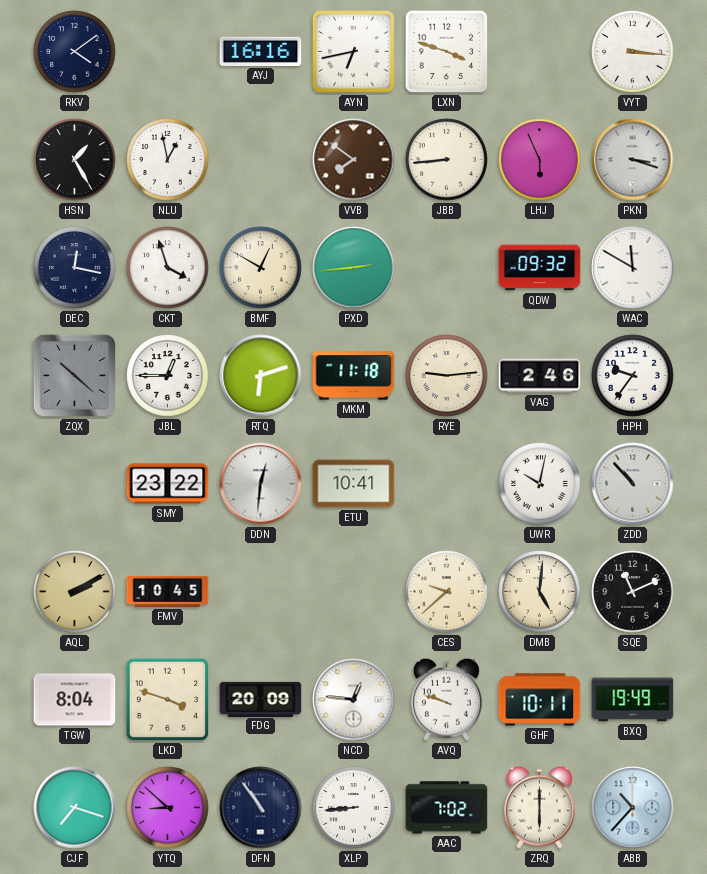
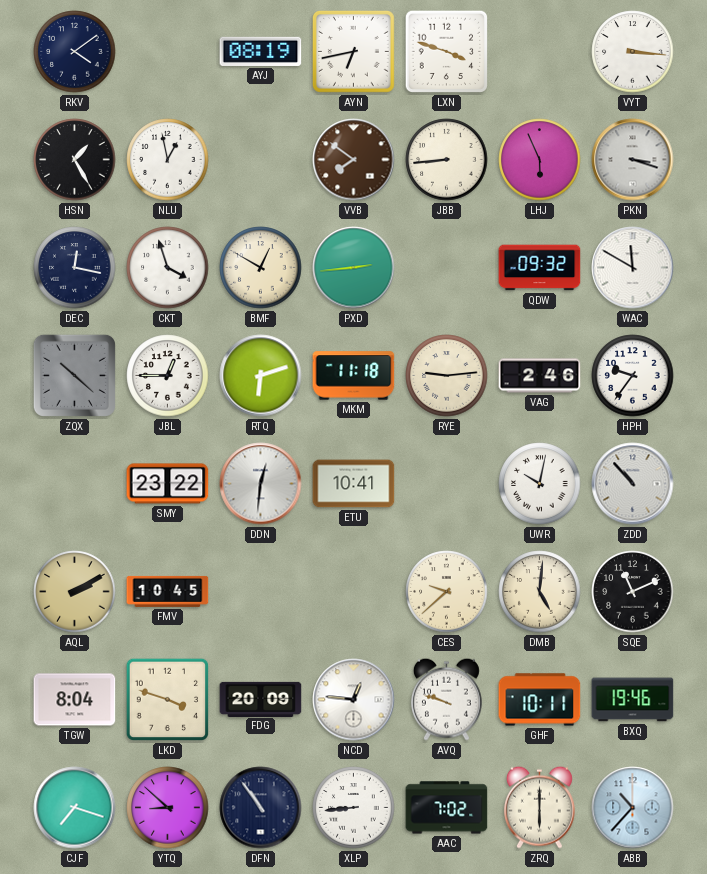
AYJ: 16:16 -> 08:19 (261, 51)
BXQ: 19:49 -> 19:46 (633, 700)
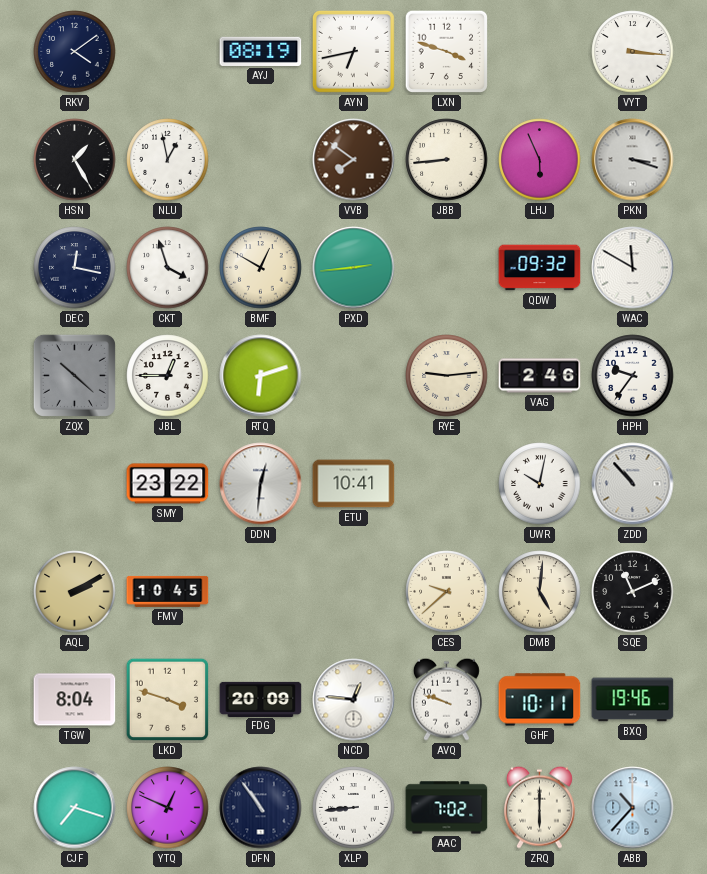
MKM: 11:18 -> none (354, 376)
YTQ: 8:52 -> 12:49 (168, 808)
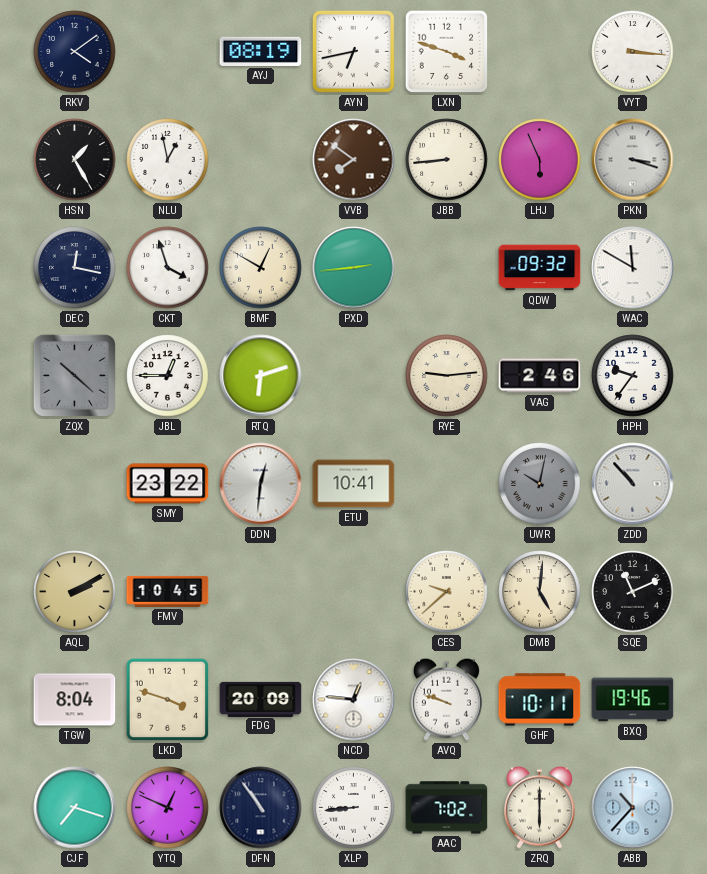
UWR dial: white -> grey (540, 484)
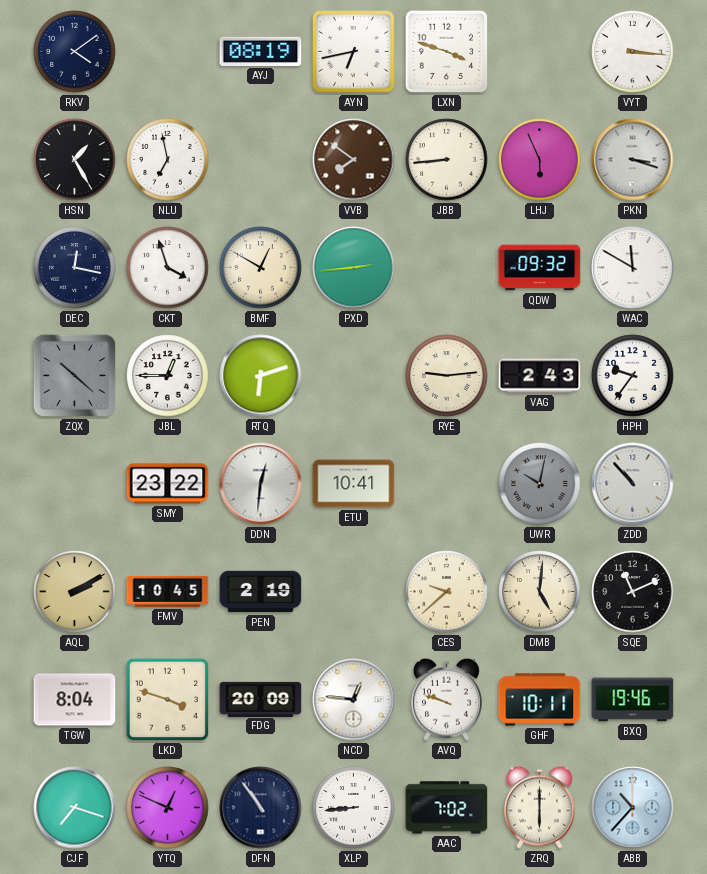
NLU: 12:58 -> 6:58 (168, 160)
VAG: 2:46 -> 2:43 (540, 376)
PEN: none -> 2:19 (261, 592)
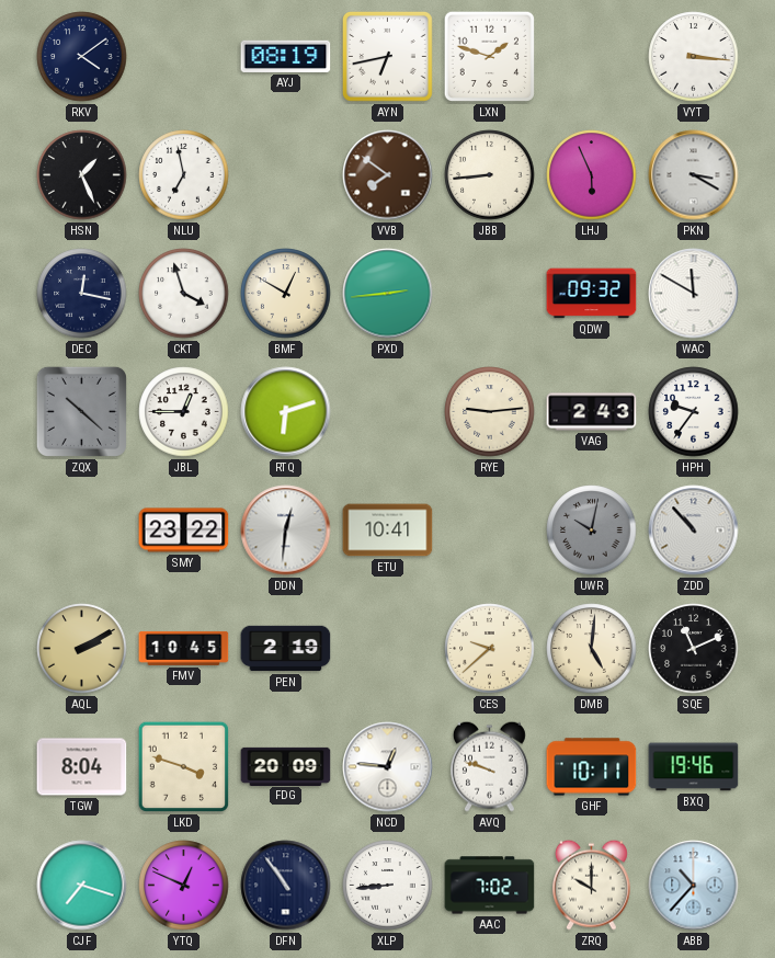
LXN: 3:48 -> 1:48 (490, 57)
HSN: 1:25 -> 1:26 (82, 175)
PKN: 3:18 -> 3:20 (694, 175)
ZRQ: 6:00 -> 10:00 (591, 885)
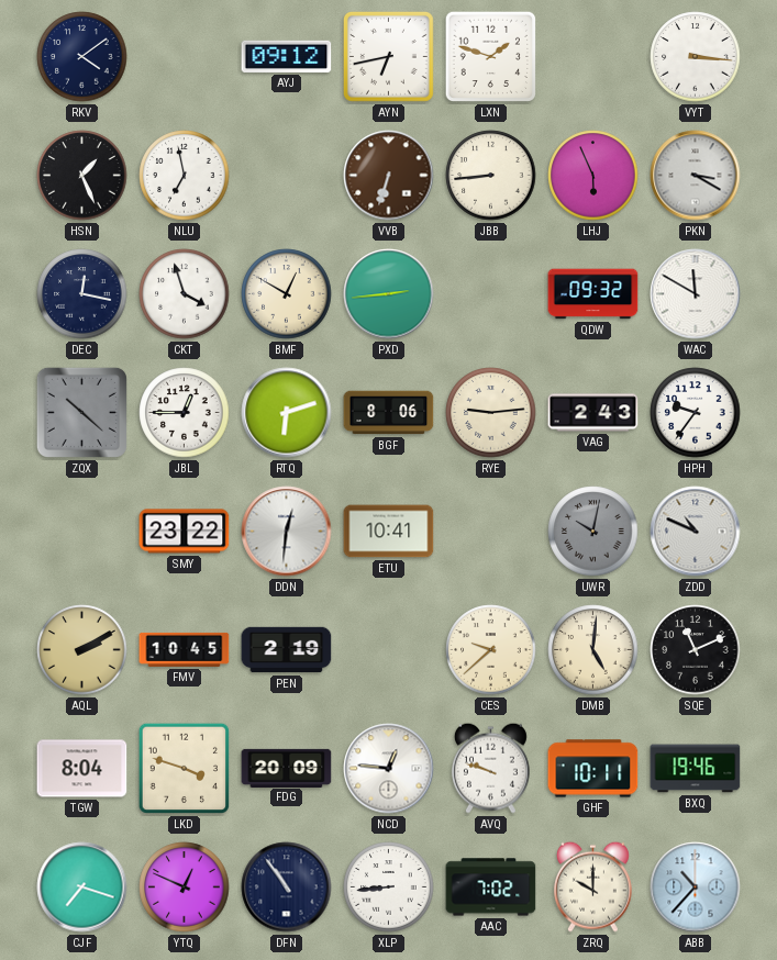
AYJ: 08:19 -> 09:12 (287, 56)
VVB: 7:51 -> 6:33 (389, 176)
BGF: none -> 8:06 (389, 413)
ZDD: 10:53 -> 10:49 (696, 532)
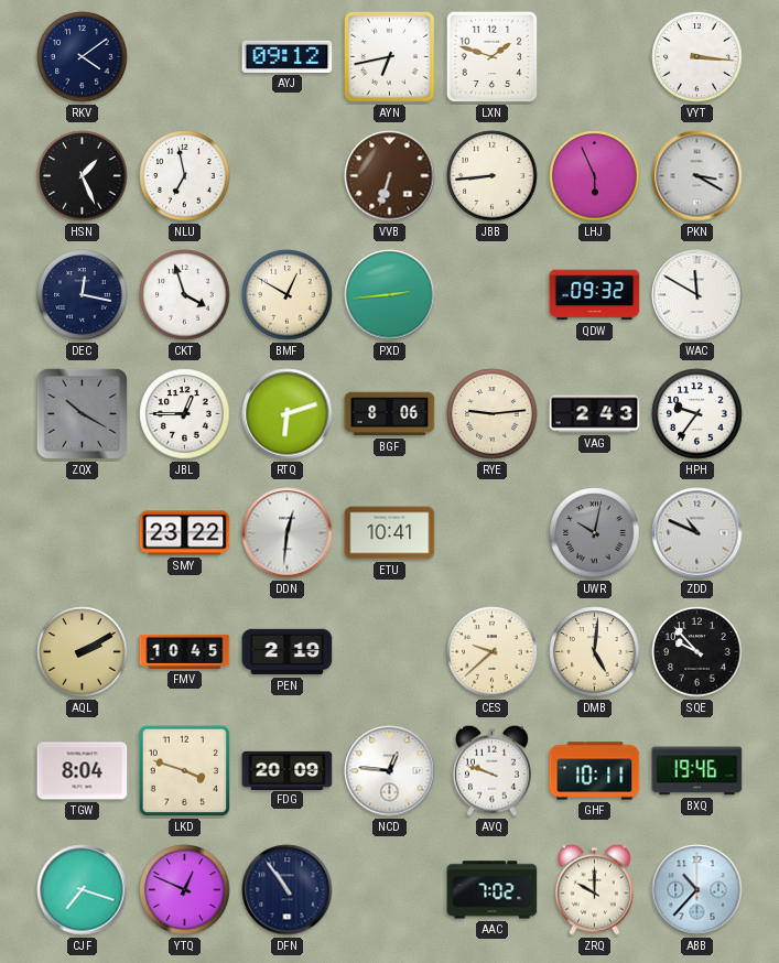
ZQX: 10:22 -> 10:20 (82, 413)
SQE: 11:11 -> 9:53 (697, 652)
XLP: 8:44 -> none (389, 888)
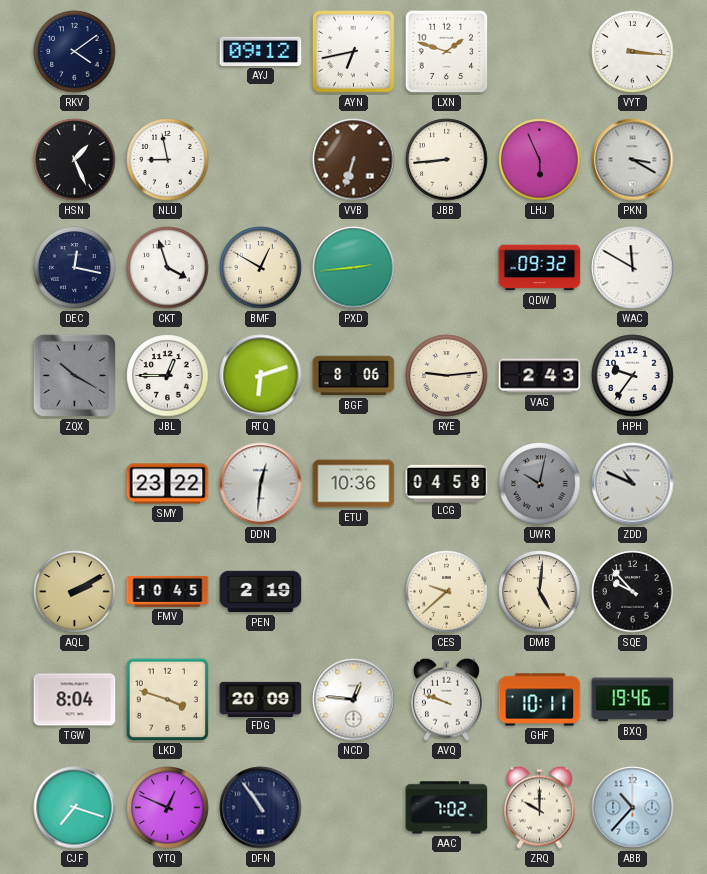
NLU: 6:58 -> 8:58 (168, 160)
ETU: 10:41 -> 10:36 (354, 484)
LCG: none -> 04:58 (447, 483)
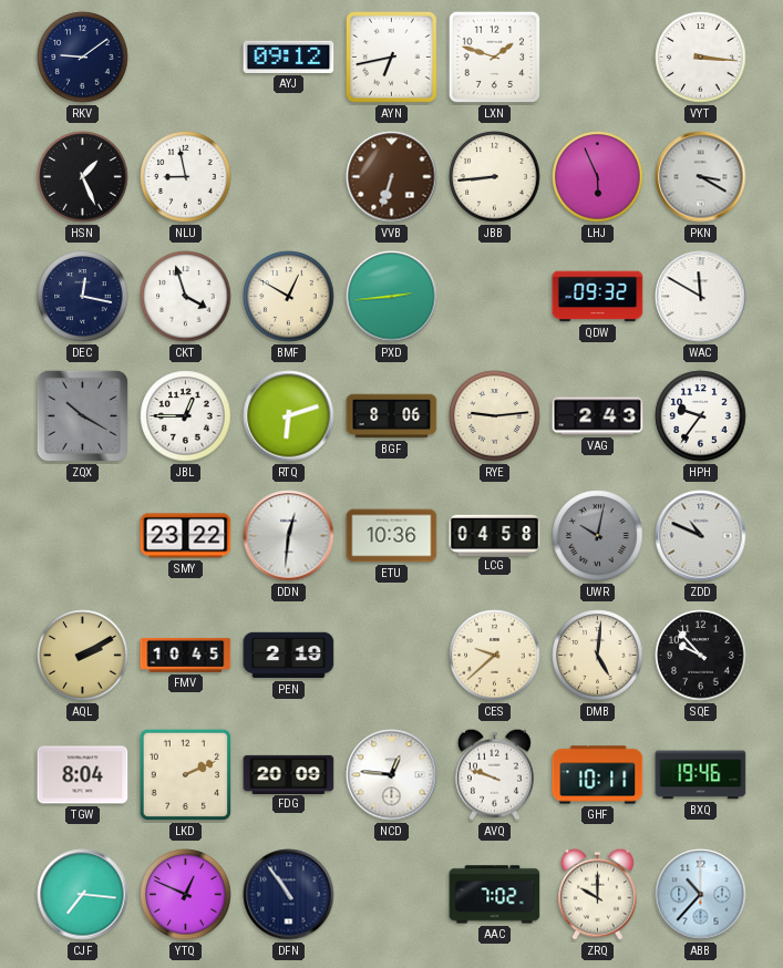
RKV: 4:09 -> 9:09 (83, 58)
LKD: 3:48 -> 2:11 (186, 775)
CJF: 7:18 -> 7:16 (83, 895)
